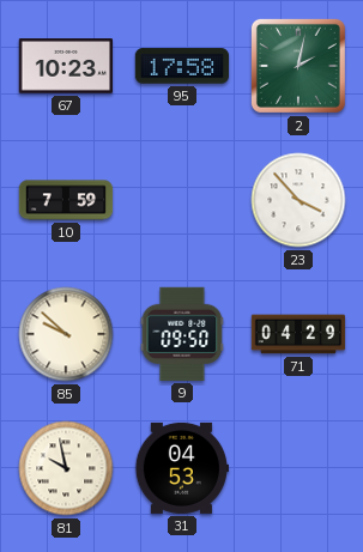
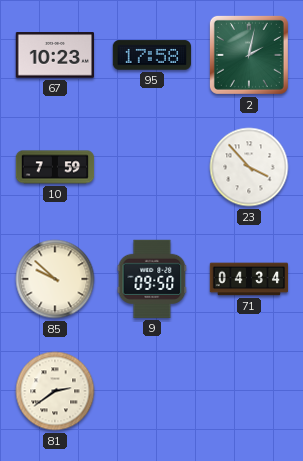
71: 04:29 -> 04:34 (249, 279)
81: 9:58 -> 2:39 (55, 391)
31: 04:53 -> none (181, 468)
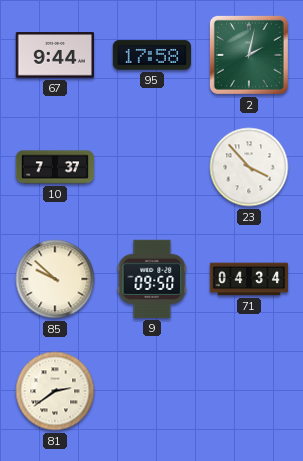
67: 10:23 -> 9:44 (54, 55)
10: 7:59 -> 7:37 (55, 167)
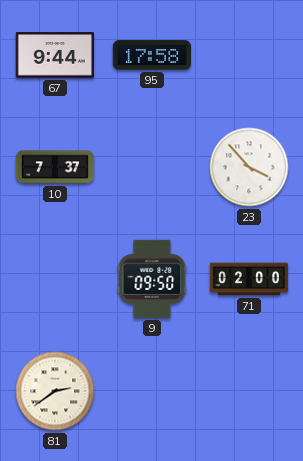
2: 2:02 -> none (249, 55)
85: 9:52 -> none (55, 279)
71: 04:34 -> 02:00 (249, 279)
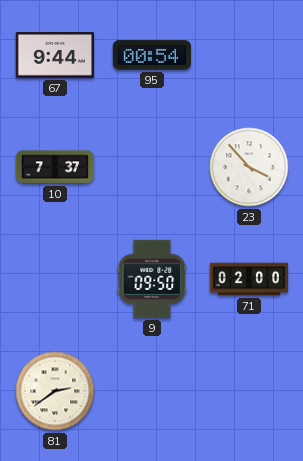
95: 17:58 -> 00:54 (152, 55)
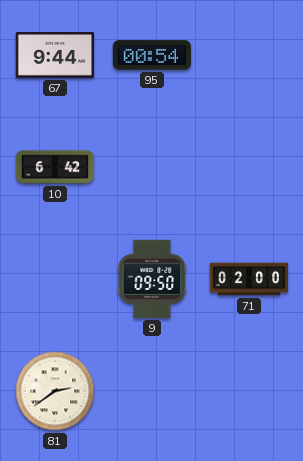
10: 7:37 -> 6:42 (55, 167)
23: 3:53 -> none (249, 167)
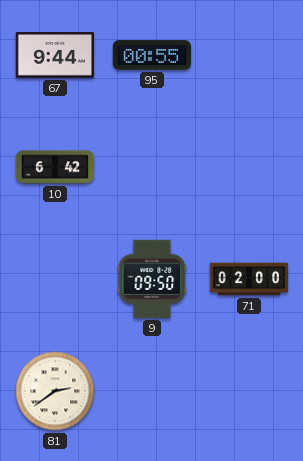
95: 00:54 -> 00:55 (152, 55)
